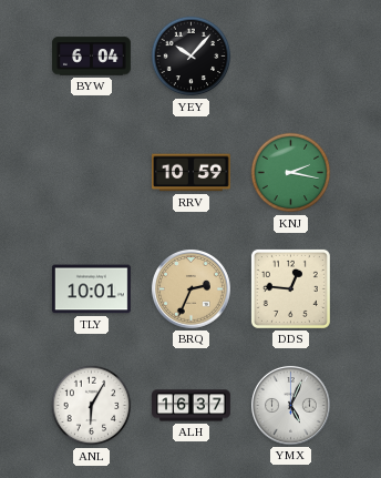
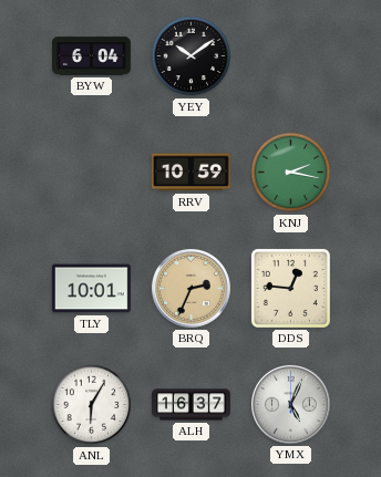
YEY: 10:07 -> 10:09 (192, 56)
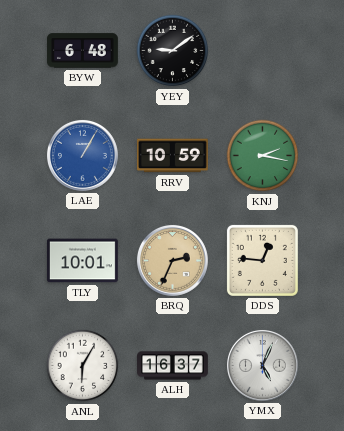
BYW: 6:04 -> 6:48 (83, 51)
YEY: 10:09 -> 9:09 (173, 51)
LAE: none -> 1:05 (82, 155)
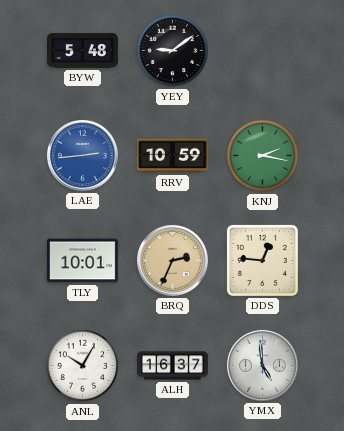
BYW: 6:48 -> 5:48 (83, 51)
LAE: 1:05 -> 2:44 (82, 155)
ANL: 6:05 -> 10:05 (83, 366)
YMX: 5:04 -> 4:59 (262, 365)
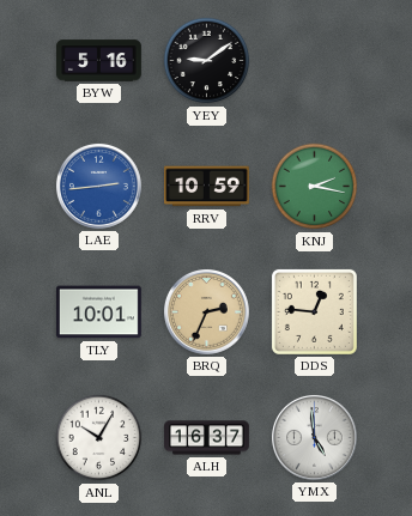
BYW: 5:48 -> 5:16 (99, 61)
